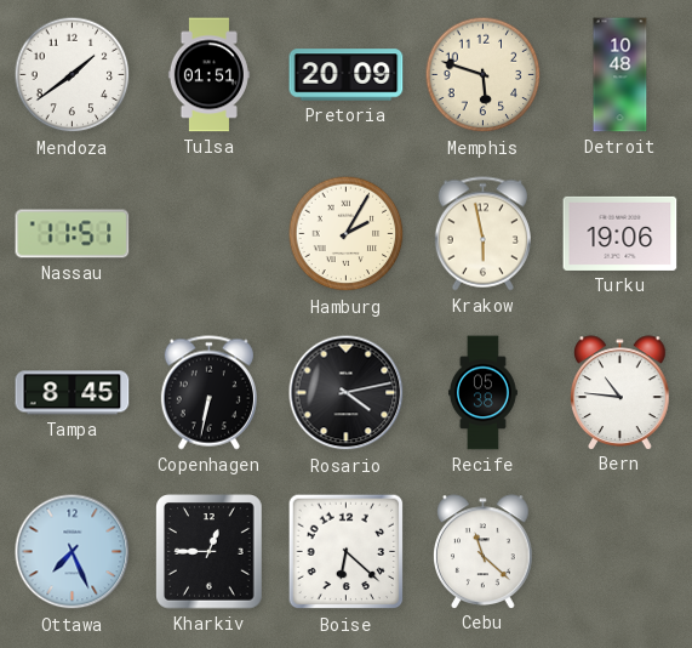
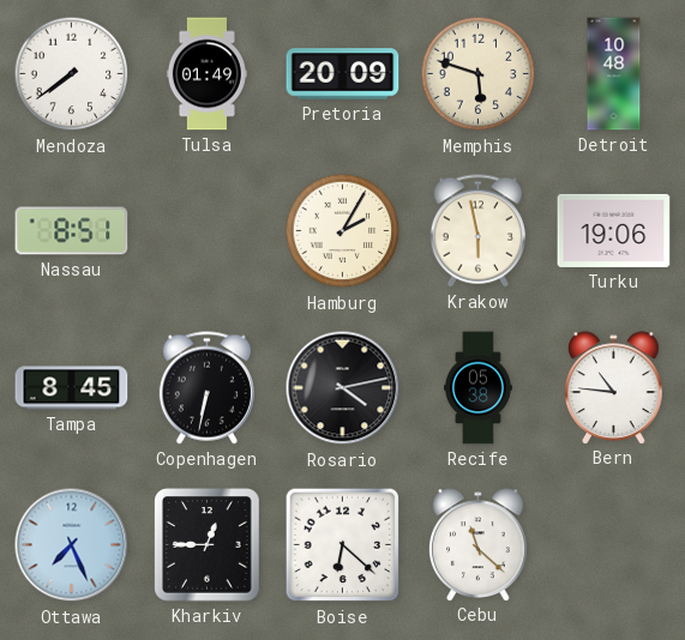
Mendoza: 1:39 -> 7:39 (72, 74)
Tulsa: 01:51 -> 01:49 (206, 74)
Nassau: 11:51 -> 8:51 (72, 231)
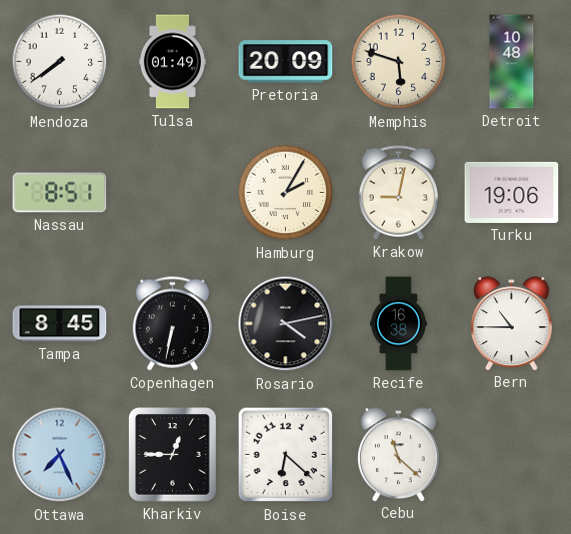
Krakow: 5:58 -> 9:02 (398, 193)
Recife: 05:38 -> 16:38 (398, 324)
Bern: 10:46 -> 10:45 (512, 323)
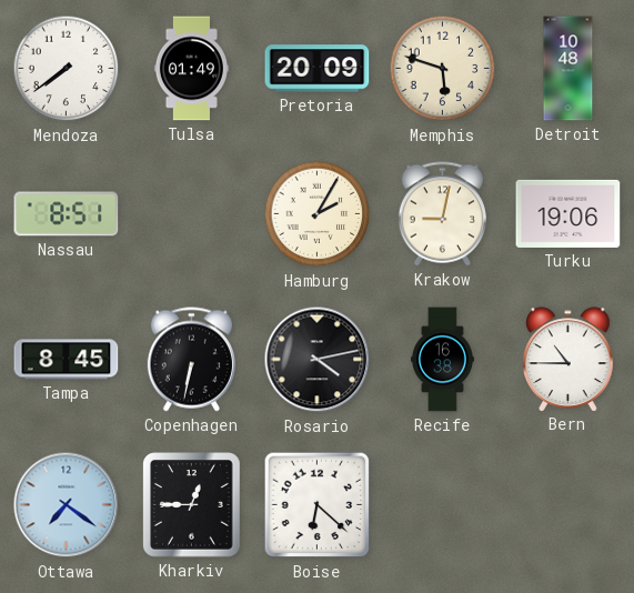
Ottawa: 7:26 -> 7:21 (67, 505)
Cebu: 11:22 -> none (399, 454)
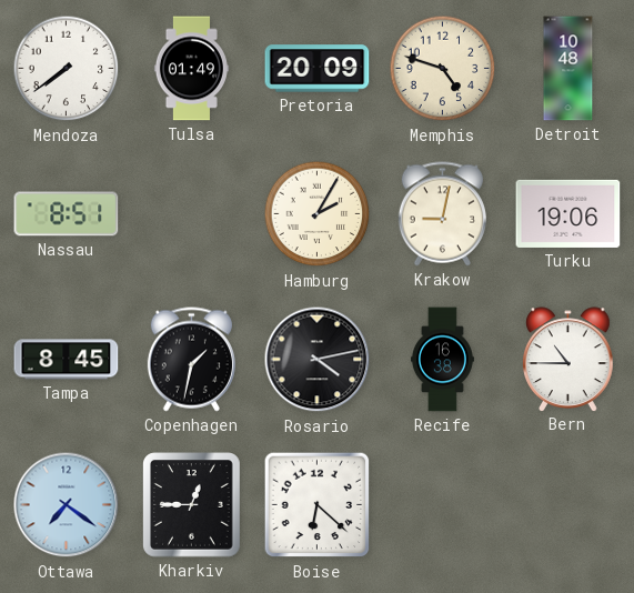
Memphis: 5:48 -> 4:48 (443, 69)
Copenhagen: 6:32 -> 1:32 (191, 360)
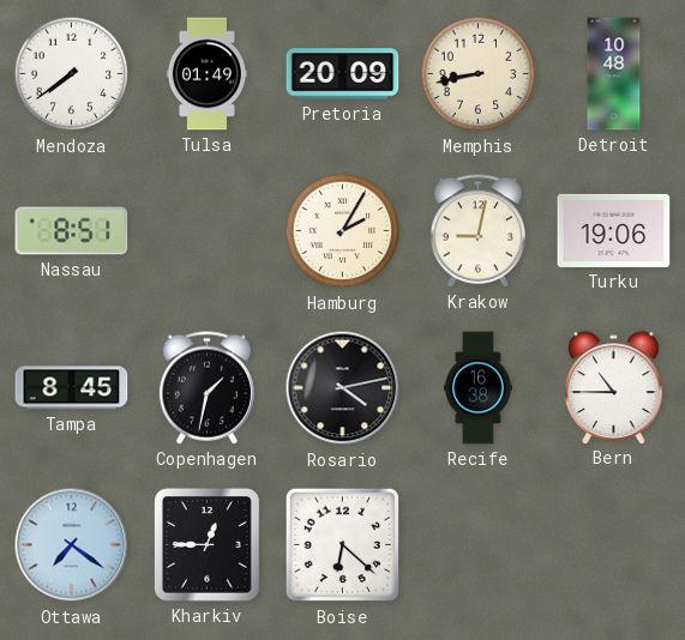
Memphis: 4:48 -> 8:43 (479, 74)
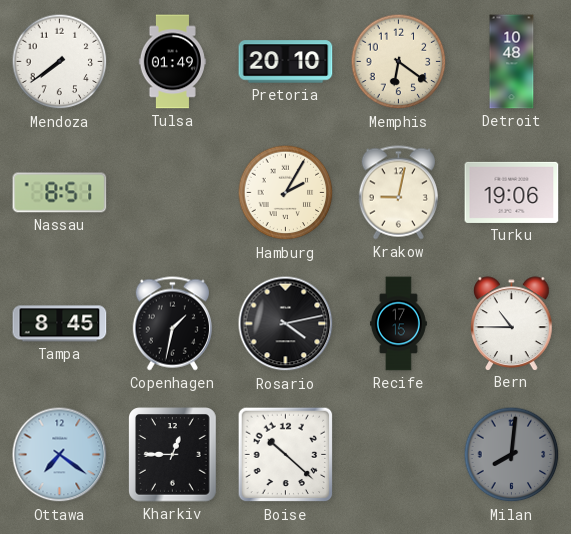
Pretoria: 20:09 -> 20:10 (286, 62)
Memphis: 8:43 -> 6:21 (399, 62)
Recife: 16:38 -> 17:15 (398, 324)
Boise: 6:22 -> 10:22 (286, 455)
Milan: none -> 8:01 (512, 455)
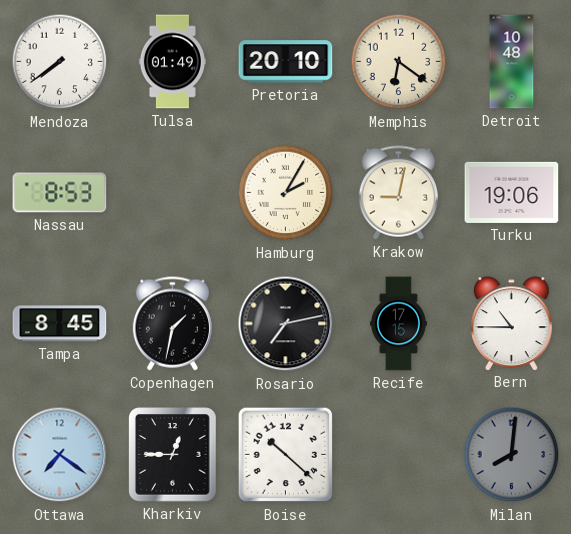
Nassau: 8:51 -> 8:53 (60, 193)
Rosario: 4:13 -> 7:13 (286, 324)
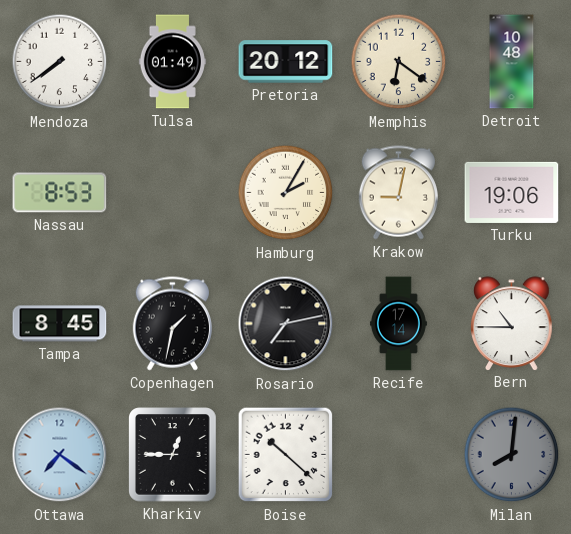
Pretoria: 20:10 -> 20:12 (286, 62)
Recife: 17:15 -> 17:14 (398, 324)
